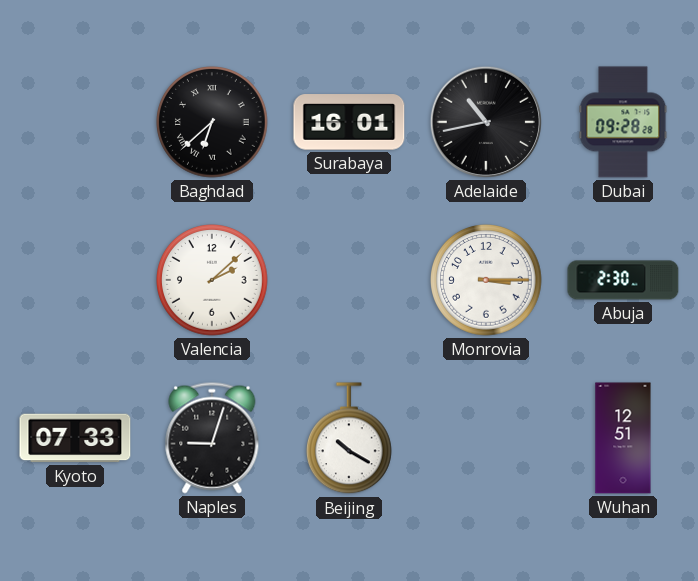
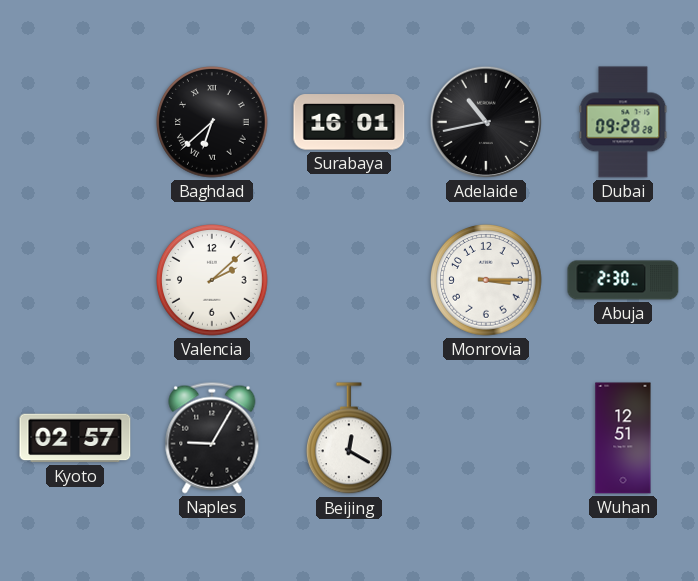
Kyoto: 07:33 -> 02:57 (75, 438)
Naples: 9:03 -> 9:05 (212, 438)
Beijing: 10:20 -> 12:20 (350, 439)
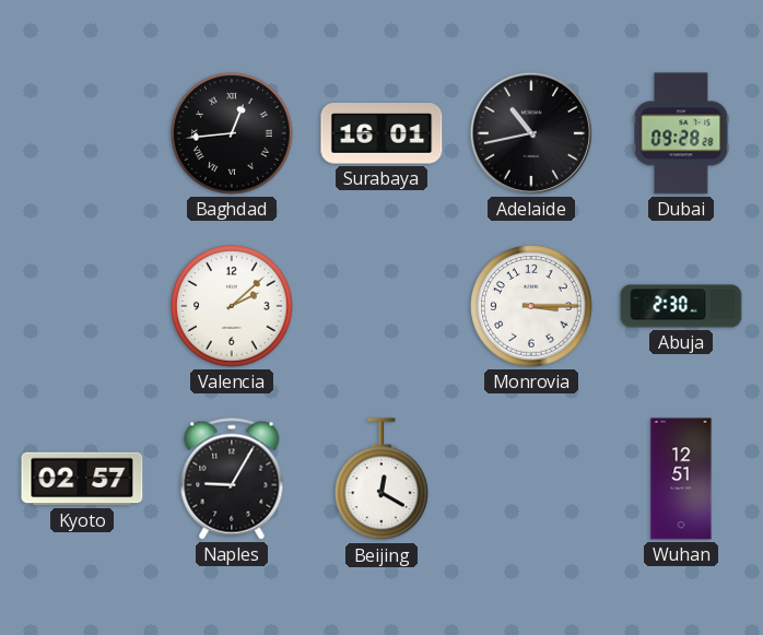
Baghdad: 6:38 -> 12:44 (232, 133)
